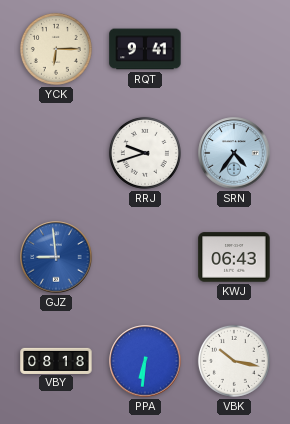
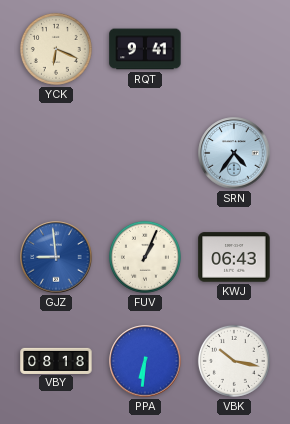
YCK: 6:15 -> 6:19 (56, 49)
RRJ: 9:42 -> none (145, 153)
FUV: none -> 1:04 (145, 257)
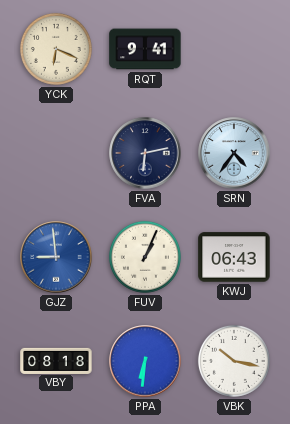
FVA: none -> 6:13 (145, 153)
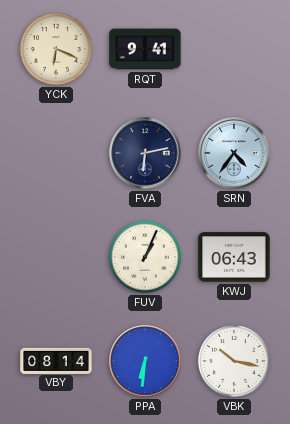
GJZ: 8:59 -> none (56, 257)
VBY: 08:18 -> 08:14 (56, 360)
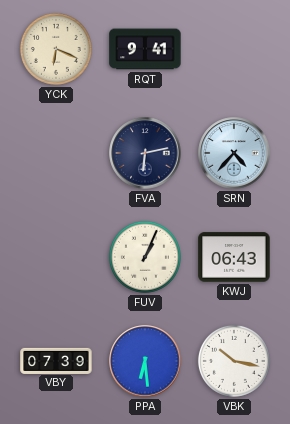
SRN: 4:36 -> 4:37 (234, 153)
VBY: 08:14 -> 07:39 (56, 360)
PPA: 6:31 -> 6:29 (145, 361)
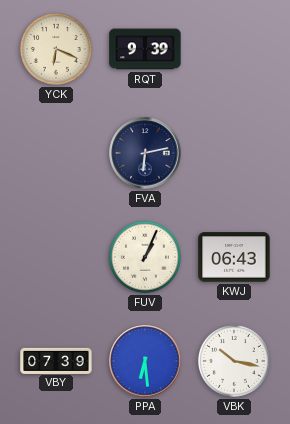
RQT: 9:41 -> 9:39 (145, 49)
SRN: 4:37 -> none (234, 153)
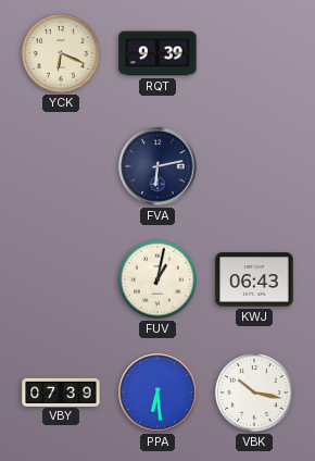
FUV: 1:04 -> 1:02 (157, 279)
